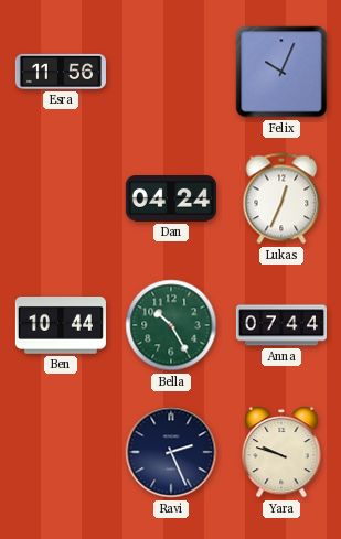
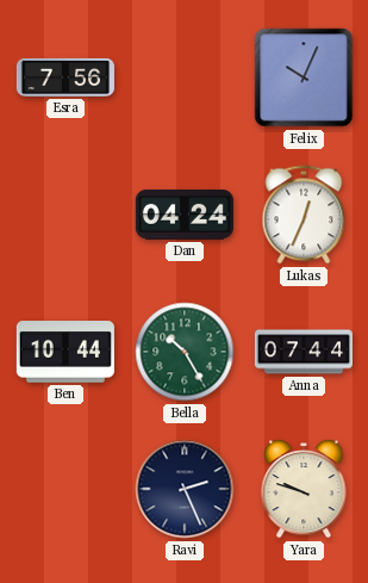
Esra: 11:56 -> 7:56 (66, 77)
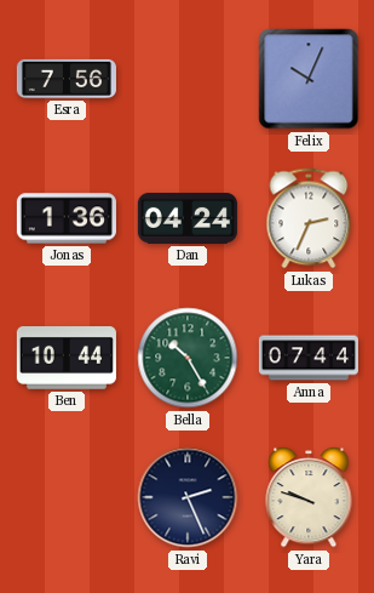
Jonas: none -> 1:36 (67, 218)
Lukas: 12:34 -> 2:34 (309, 218)
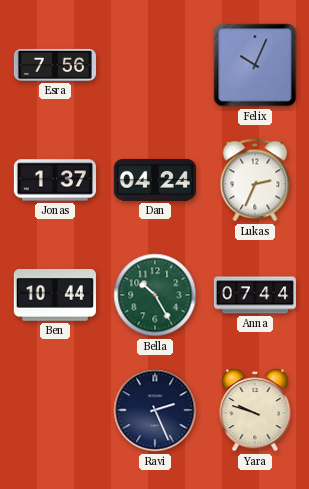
Jonas: 1:36 -> 1:37 (55, 180)
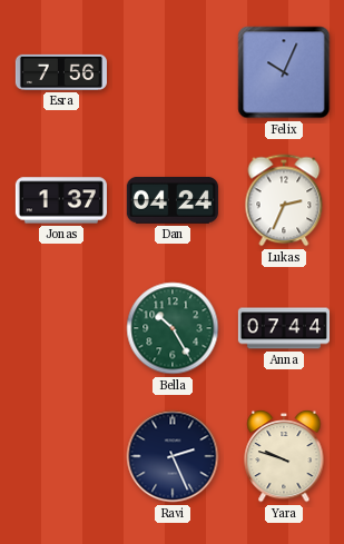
Ben: 10:44 -> none (55, 296)
